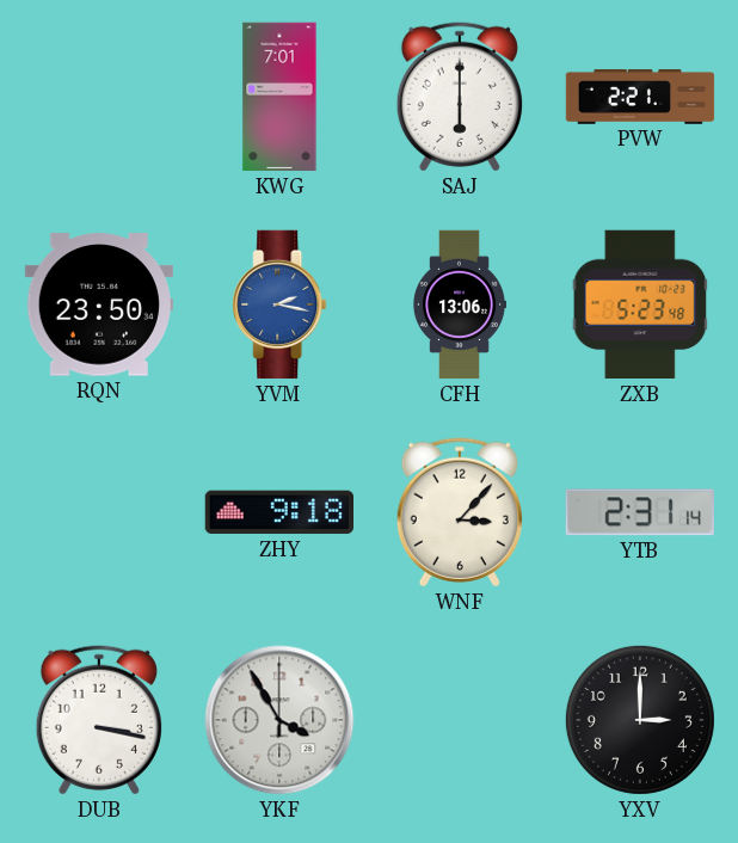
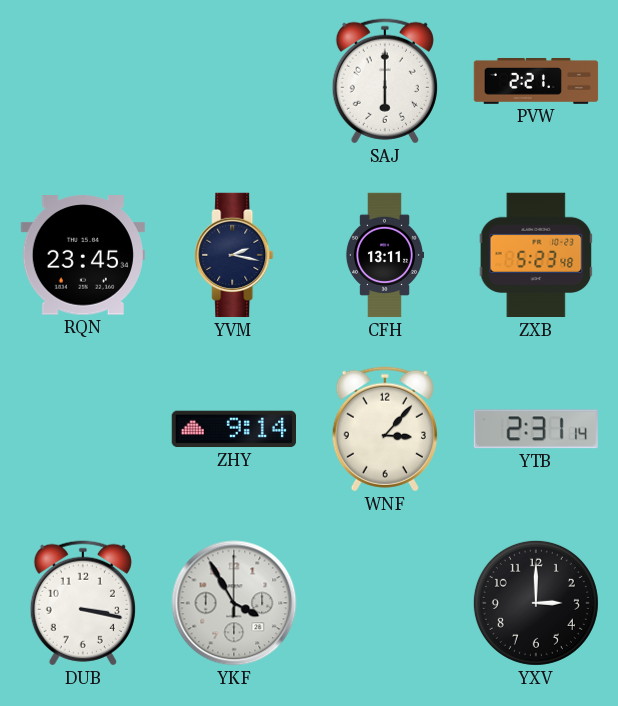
KWG: 7:01 -> none (279, 97)
RQN: 23:50 -> 23:45 (82, 255)
YVM dial: blue -> navy (234, 255)
CFH: 13:06 -> 13:11 (384, 255)
ZHY: 9:18 -> 9:14 (233, 429)
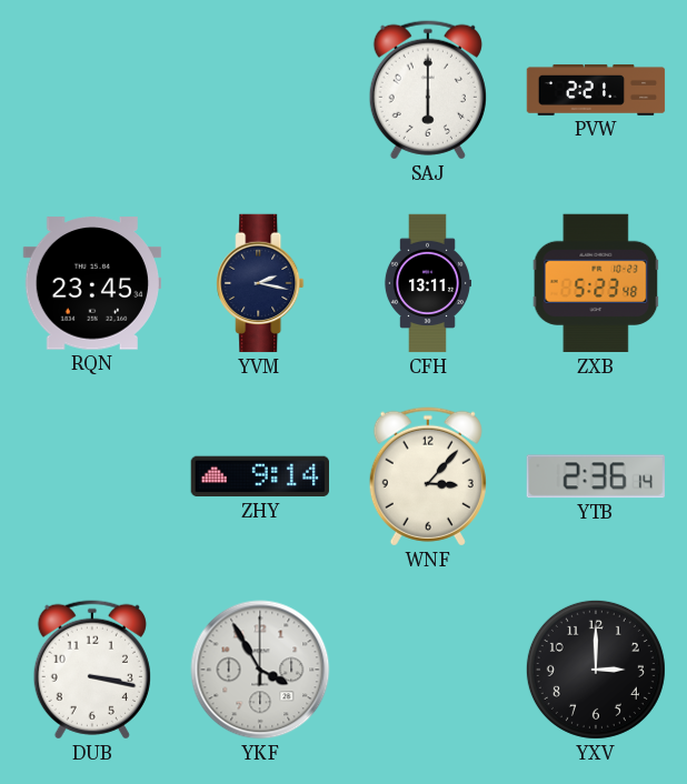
YTB: 2:31 -> 2:36 (596, 476)
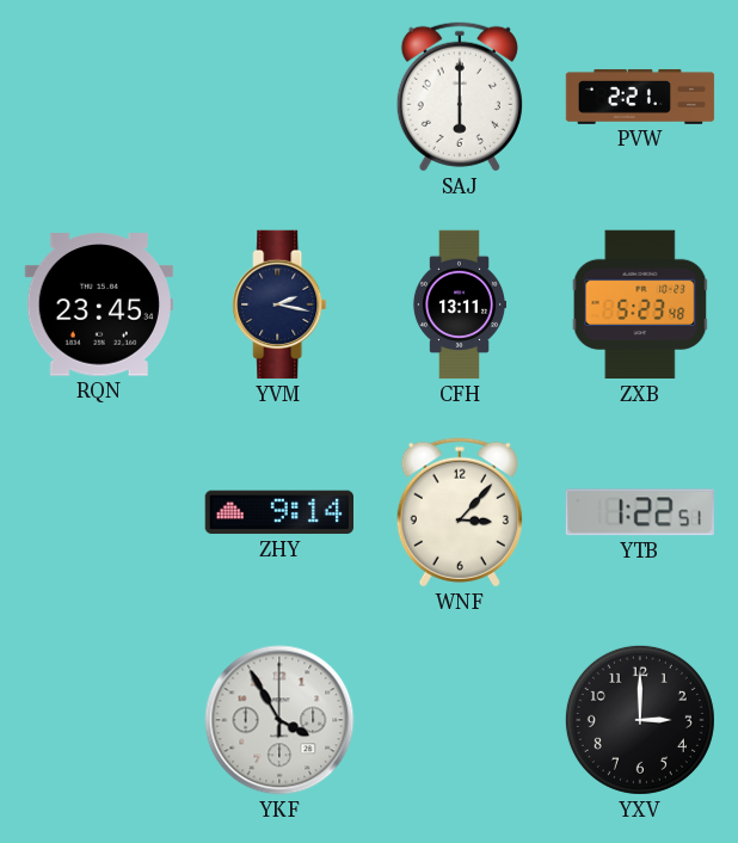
YTB: 2:36 -> 1:22 (640, 512)
DUB: 3:17 -> none (92, 670)
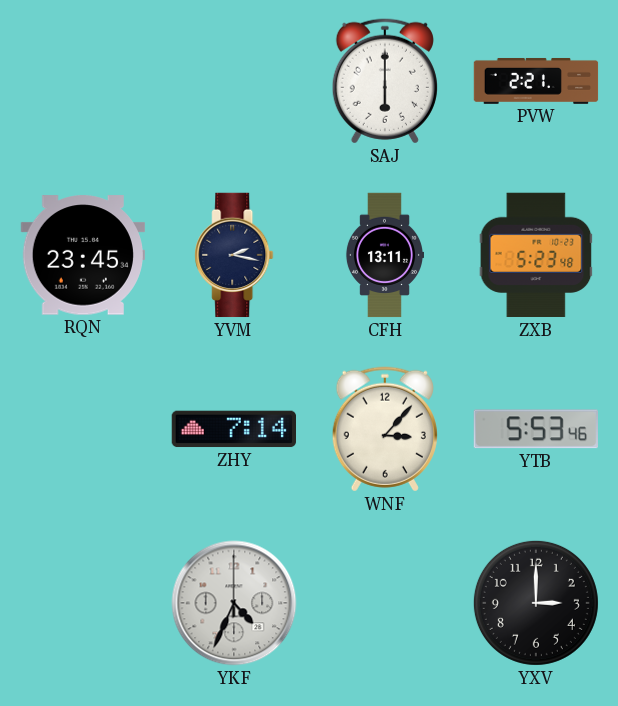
ZHY: 9:14 -> 7:14 (233, 429)
YTB: 1:22 -> 5:53 (536, 429)
YKF: 3:55 -> 4:34 (234, 603)
